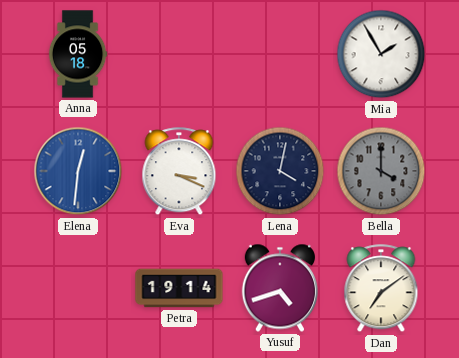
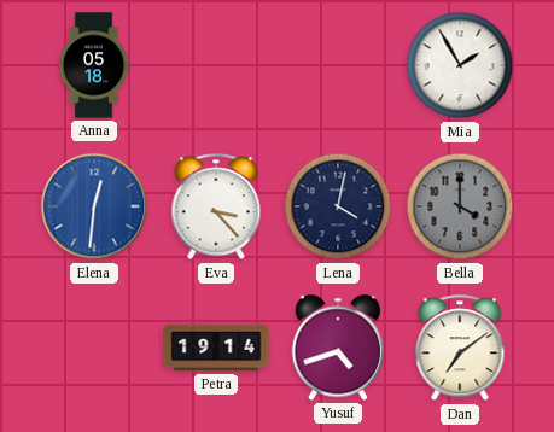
Eva: 3:19 -> 3:23 (216, 208)
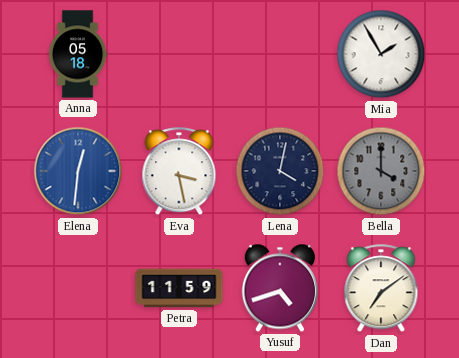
Eva: 3:23 -> 3:28 (179, 172)
Petra: 19:14 -> 11:59 (179, 288)
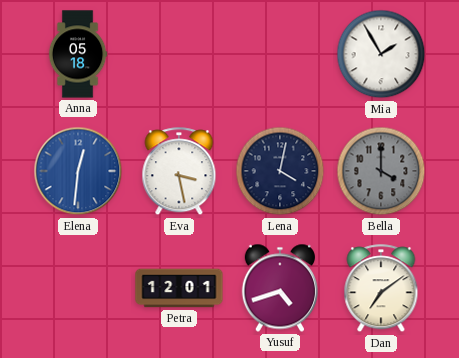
Petra: 11:59 -> 12:01 (179, 288)
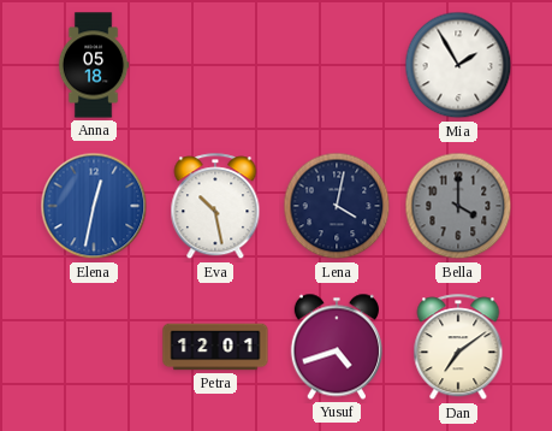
Elena: 12:31 -> 12:32 (94, 206)
Eva: 3:28 -> 10:28 (215, 207)
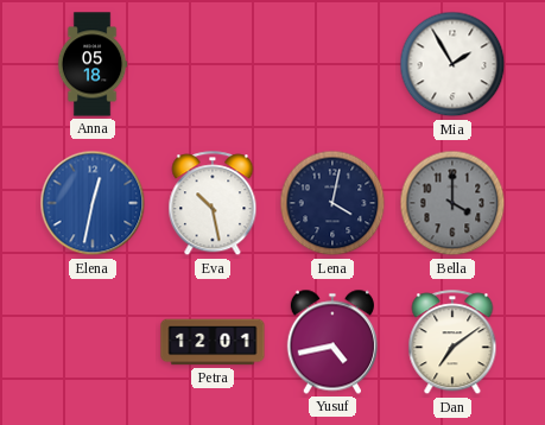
Yusuf: 4:42 -> 4:43 (332, 342)
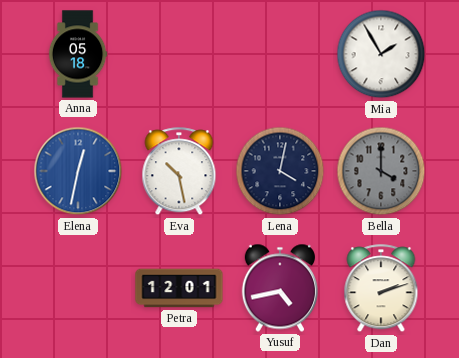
Dan: 7:09 -> 2:12 (381, 289)
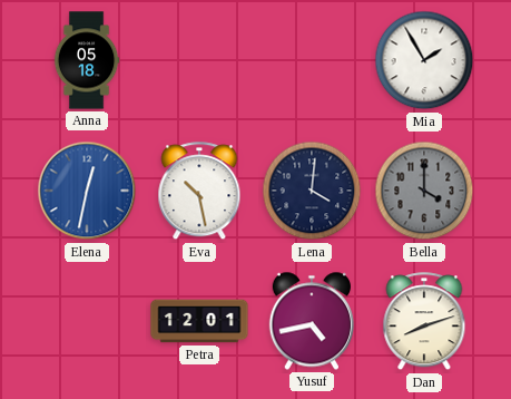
Lena: 4:02 -> 4:01 (312, 191)
Dan: 2:12 -> 8:12 (424, 322)
